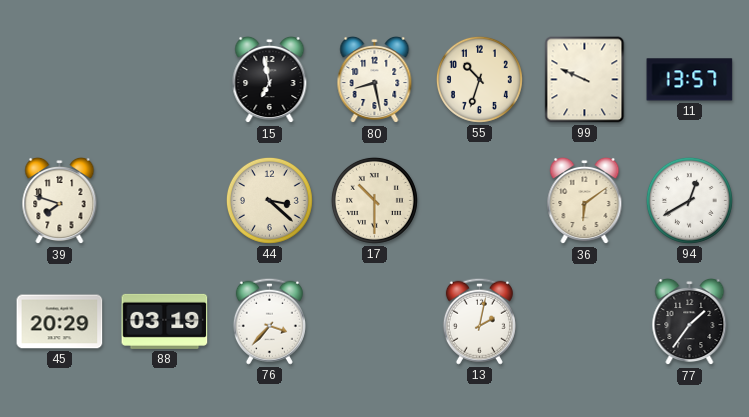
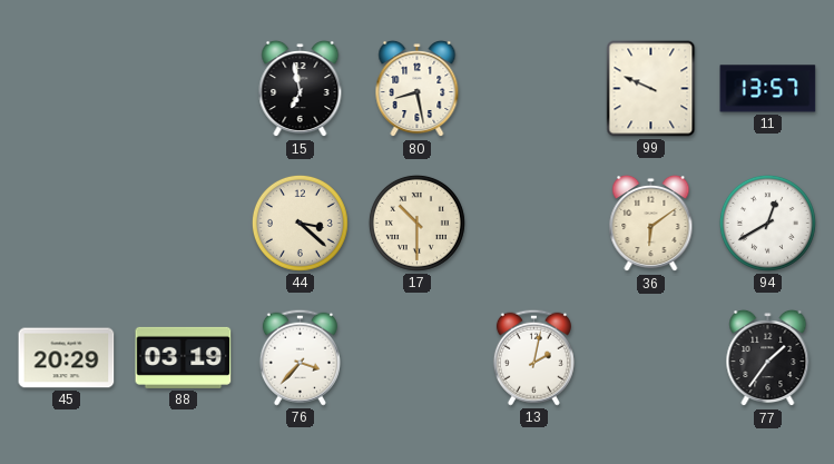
55: 10:33 -> none (479, 79)
39: 7:48 -> none (60, 201)
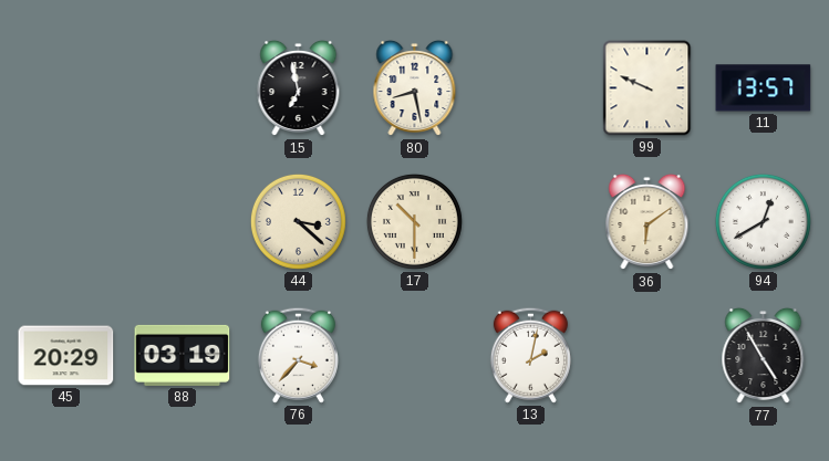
77: 1:36 -> 4:55 (764, 356)
